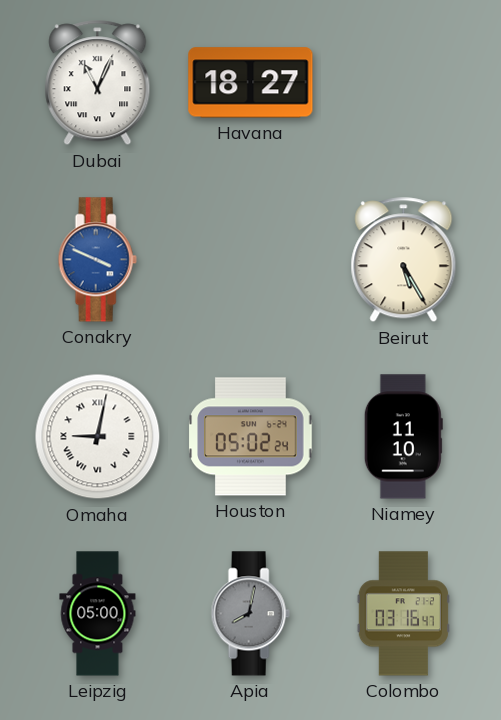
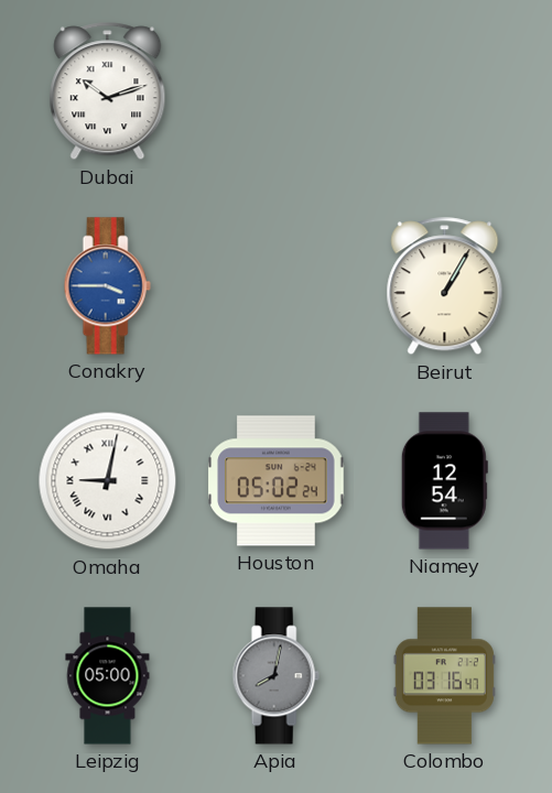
Dubai: 11:04 -> 10:12 (108, 91)
Havana: 18:27 -> none (251, 83)
Conakry: 3:49 -> 3:45 (107, 286)
Beirut: 5:25 -> 1:05 (445, 286)
Niamey: 11:10 -> 12:54 (444, 481)
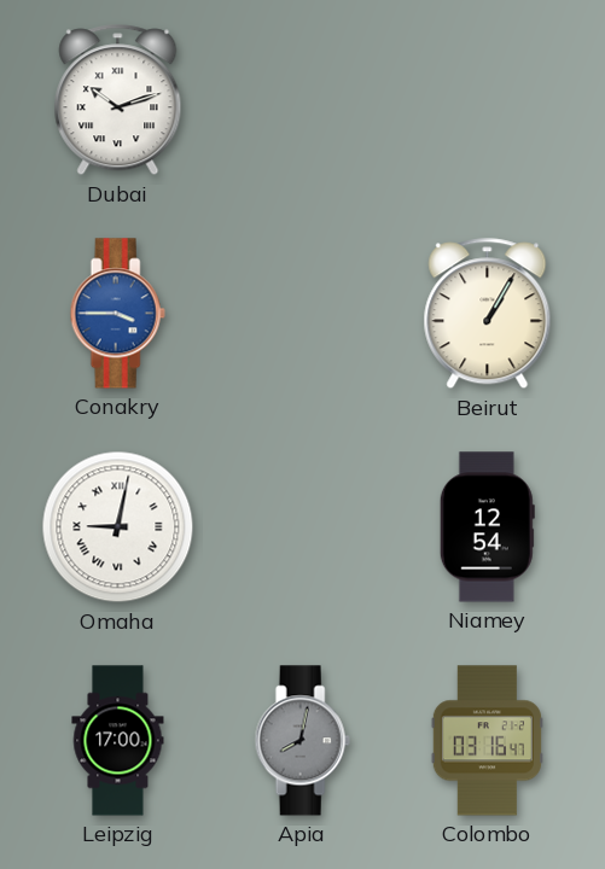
Houston: 05:02 -> none (277, 481)
Leipzig: 05:00 -> 17:00 (118, 741)
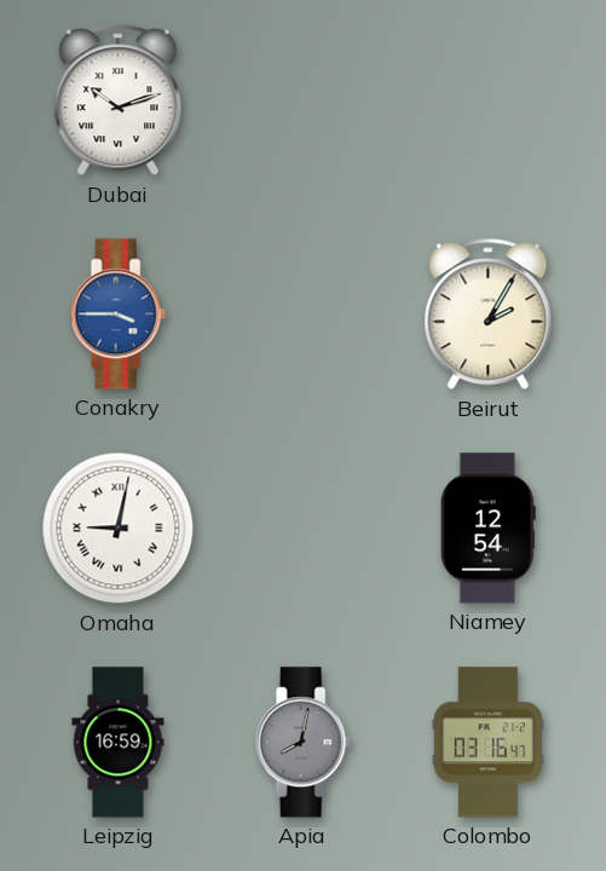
Beirut: 1:05 -> 2:05 (489, 315)
Leipzig: 17:00 -> 16:59 (119, 743)
